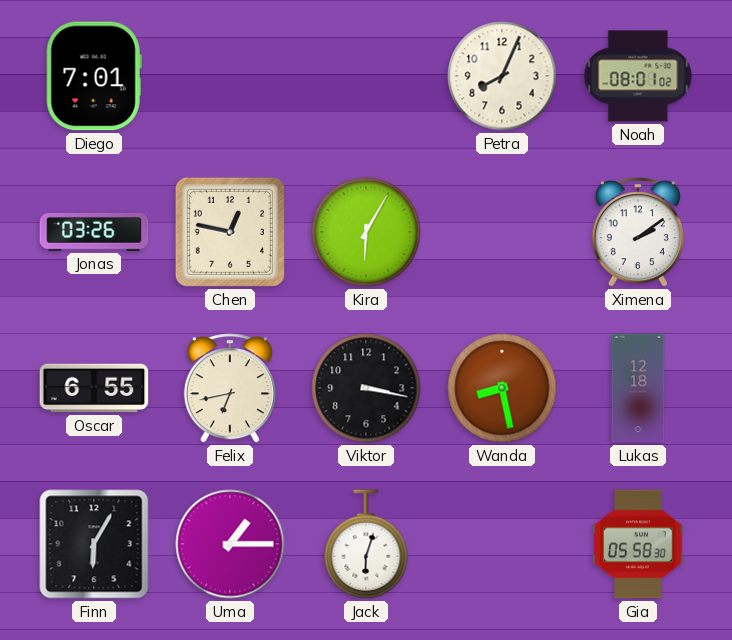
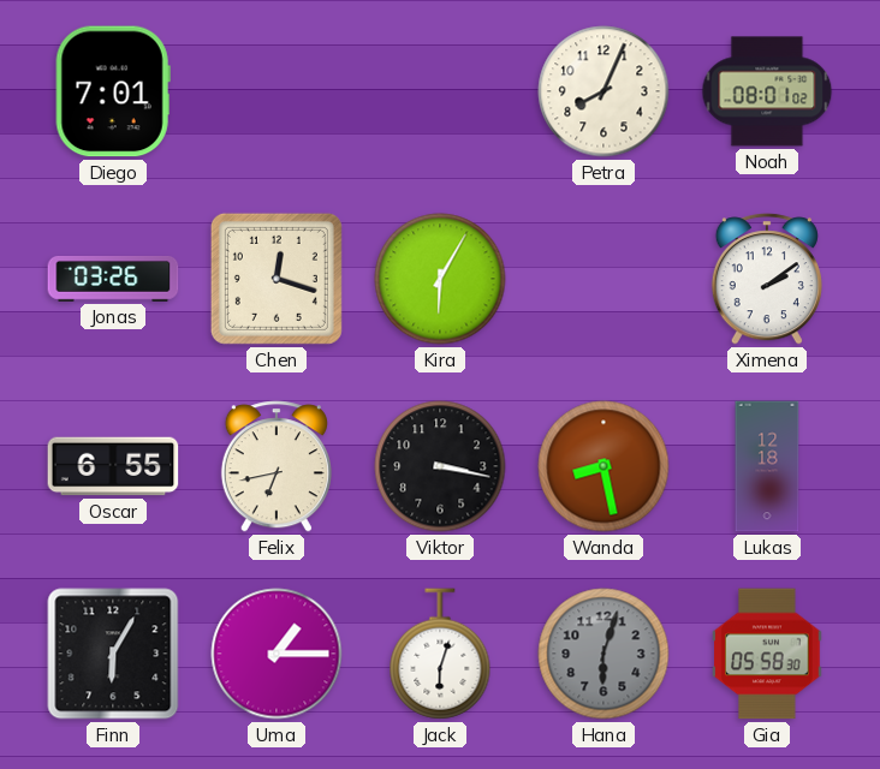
Chen: 12:47 -> 12:18 (277, 279)
Hana: none -> 6:03 (603, 654)
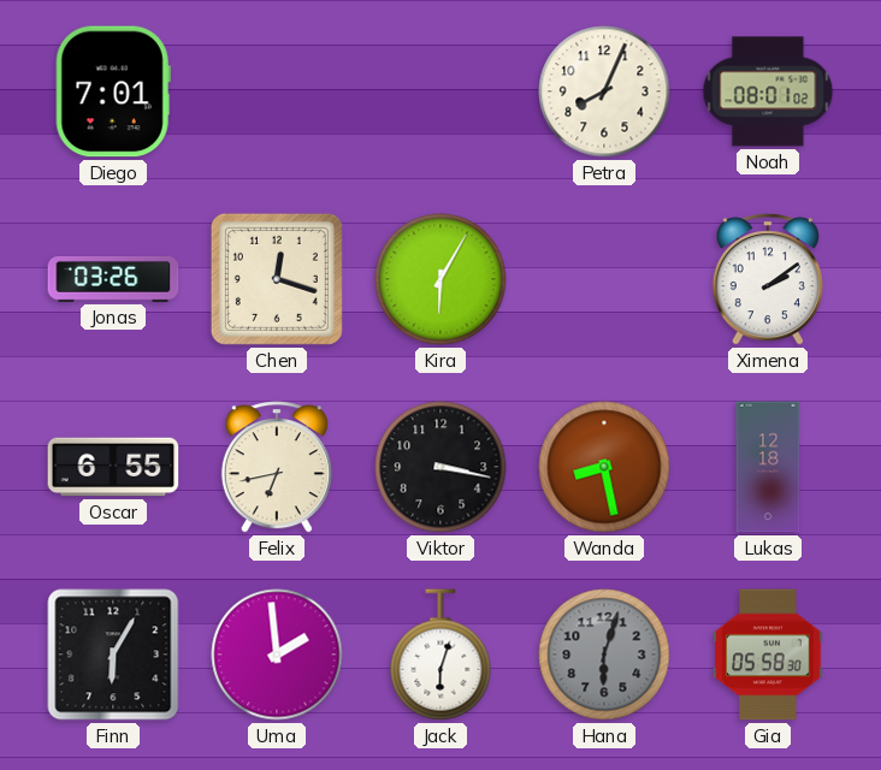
Uma: 1:15 -> 1:59 (277, 654)
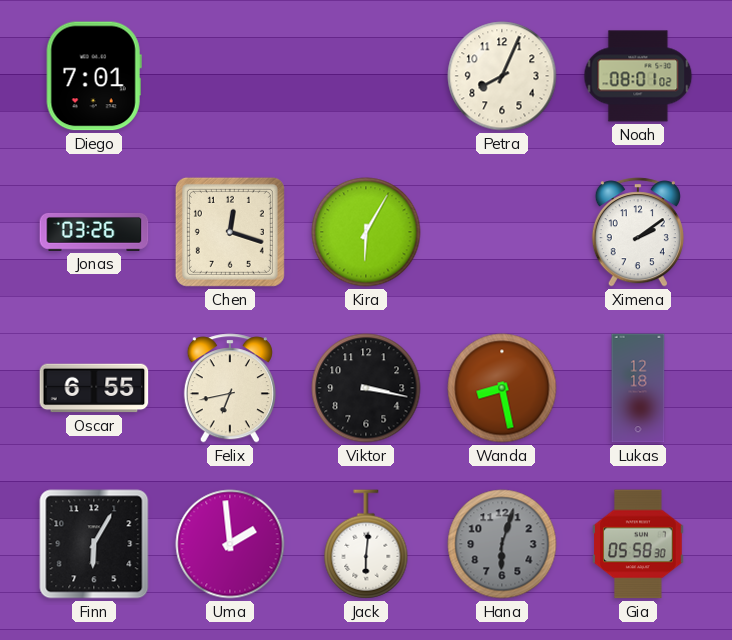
Jack: 6:03 -> 6:01 (366, 544)
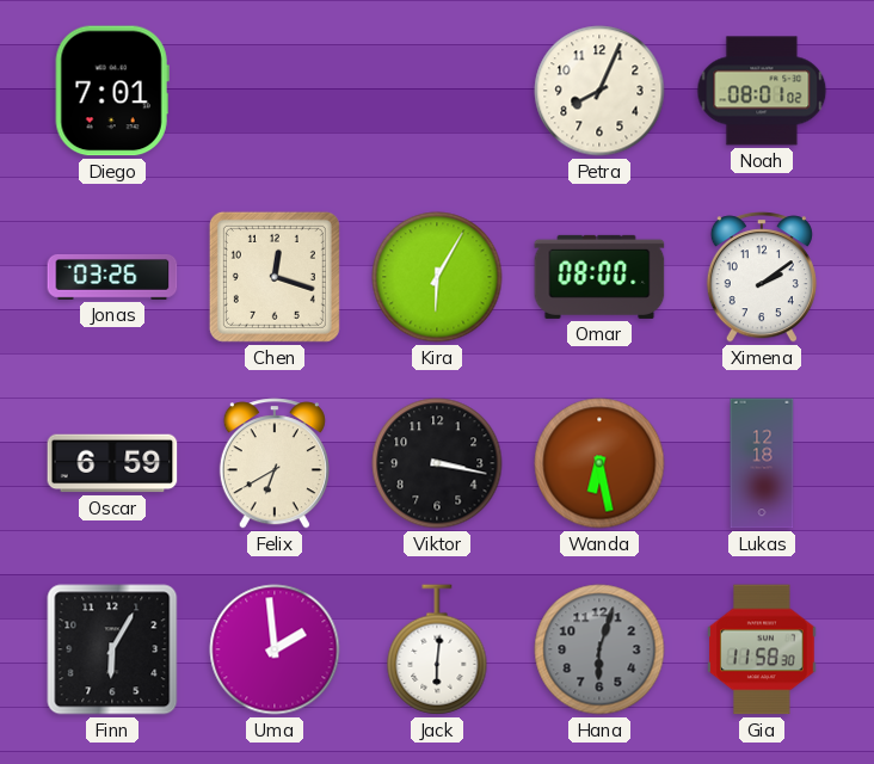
Omar: none -> 08:00 (599, 277)
Oscar: 6:55 -> 6:59 (112, 463)
Felix: 6:43 -> 6:40 (275, 463)
Wanda: 8:28 -> 6:28 (599, 463)
Gia: 05:58 -> 11:58 (762, 649)
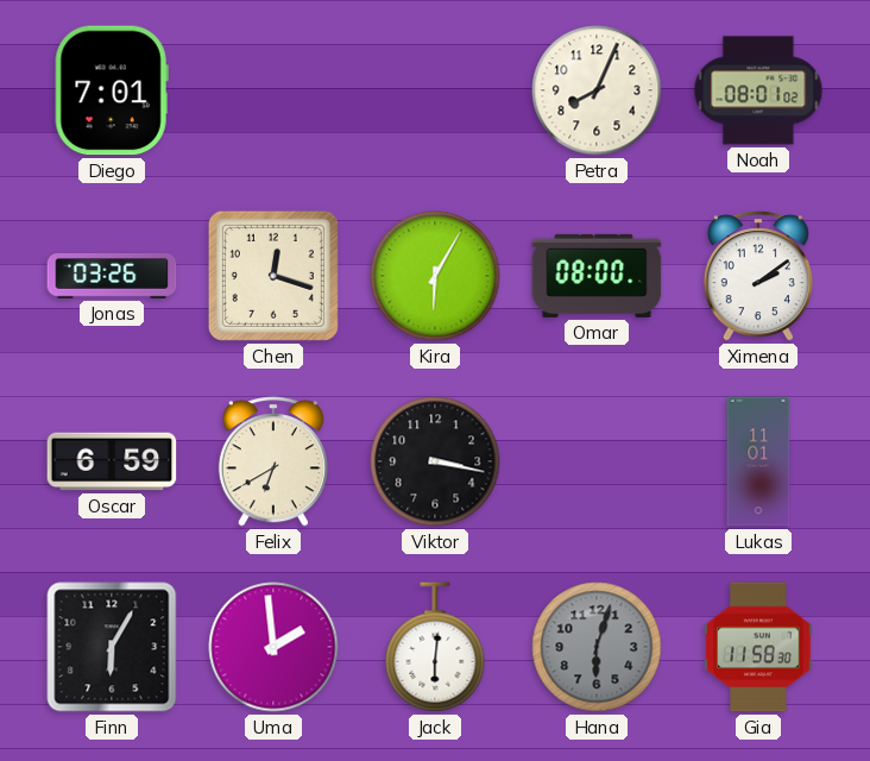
Wanda: 6:28 -> none (599, 463)
Lukas: 12:18 -> 11:01 (758, 461)
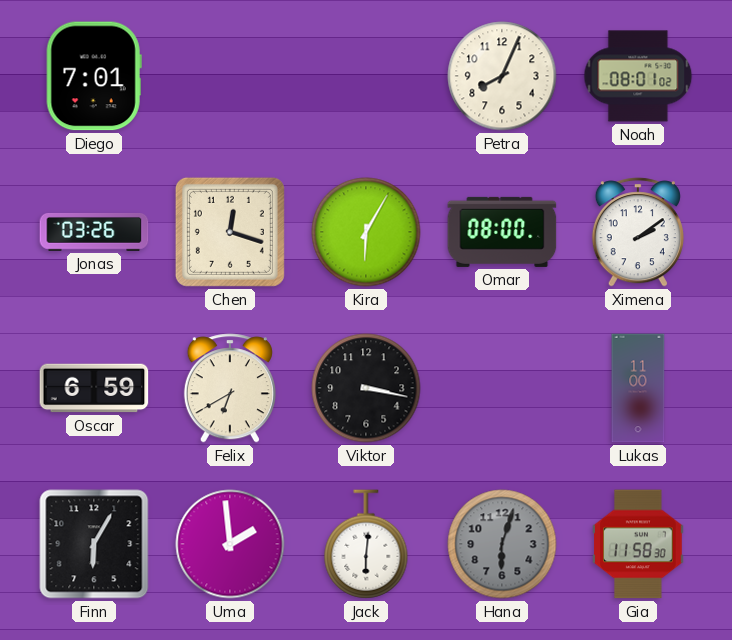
Lukas: 11:01 -> 11:00 (638, 388)
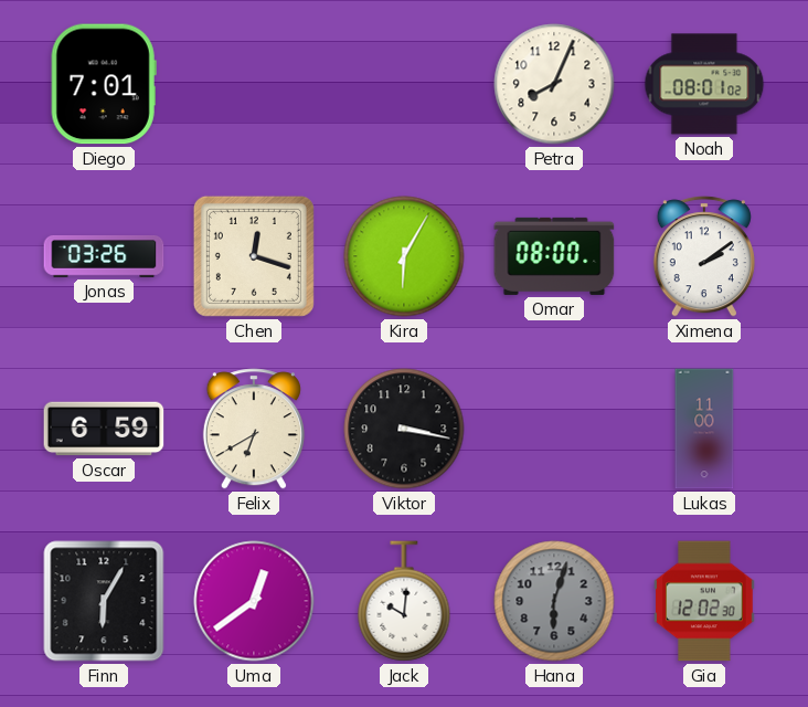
Uma: 1:59 -> 12:39 (254, 601)
Jack: 6:01 -> 10:01 (404, 601)
Gia: 11:58 -> 12:02 (704, 601)
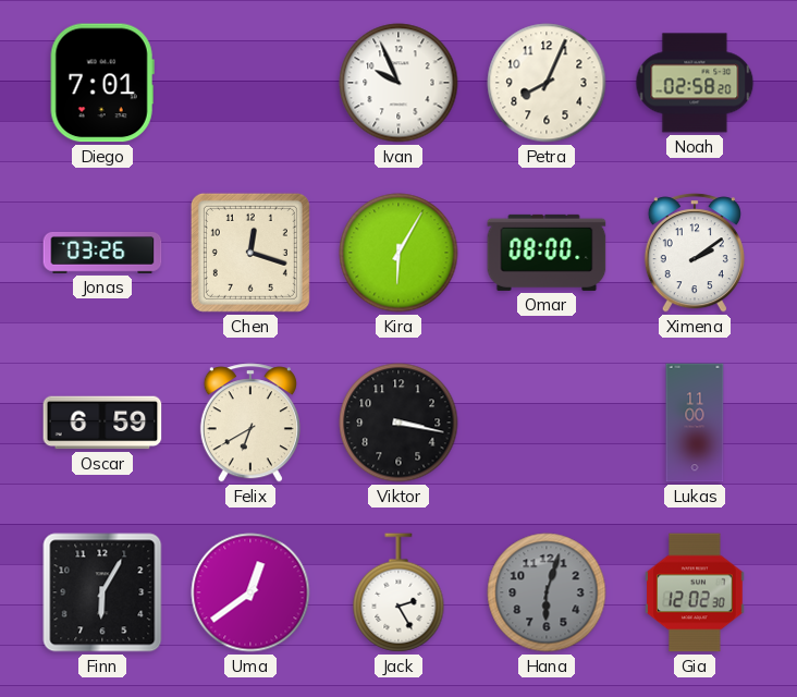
Ivan: none -> 9:56 (398, 83)
Noah: 08:01 -> 02:58 (695, 83)
Jack: 10:01 -> 2:25 (398, 592)
